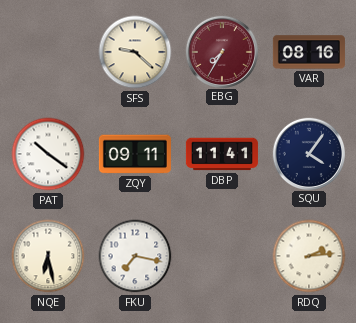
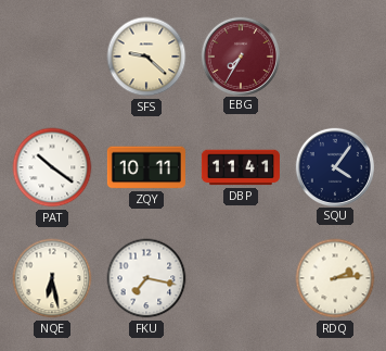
VAR: 08:16 -> none (309, 52)
ZQY: 09:11 -> 10:11 (146, 167)
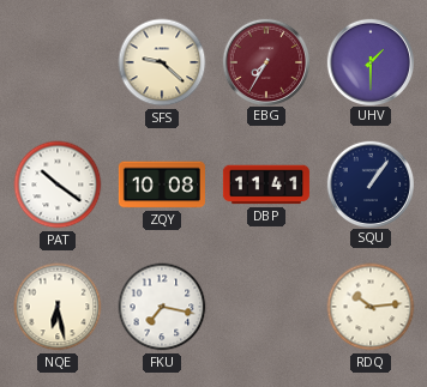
UHV: none -> 1:30 (369, 61)
ZQY: 10:11 -> 10:08 (162, 185)
SQU: 4:06 -> 1:06 (369, 183)
RDQ: 2:14 -> 10:14 (371, 307)
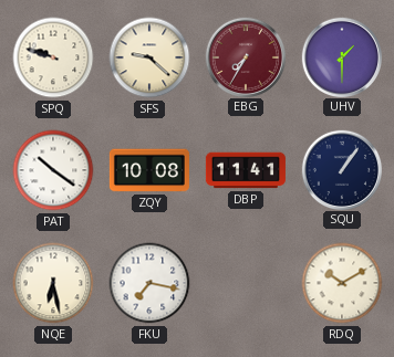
SPQ: none -> 9:48 (53, 57)
RDQ: 10:14 -> 10:10 (342, 283)
